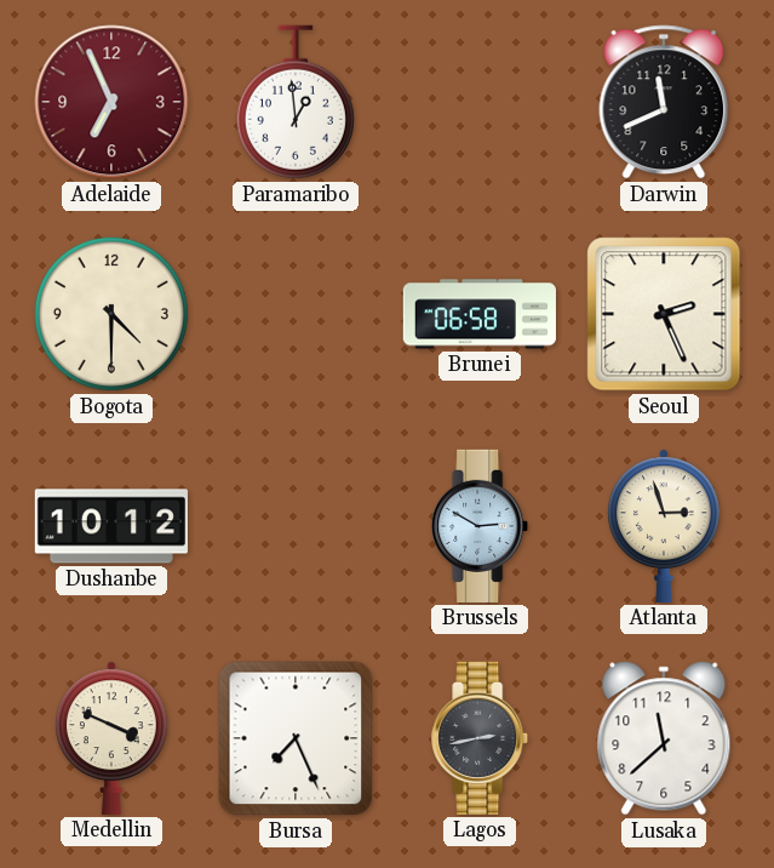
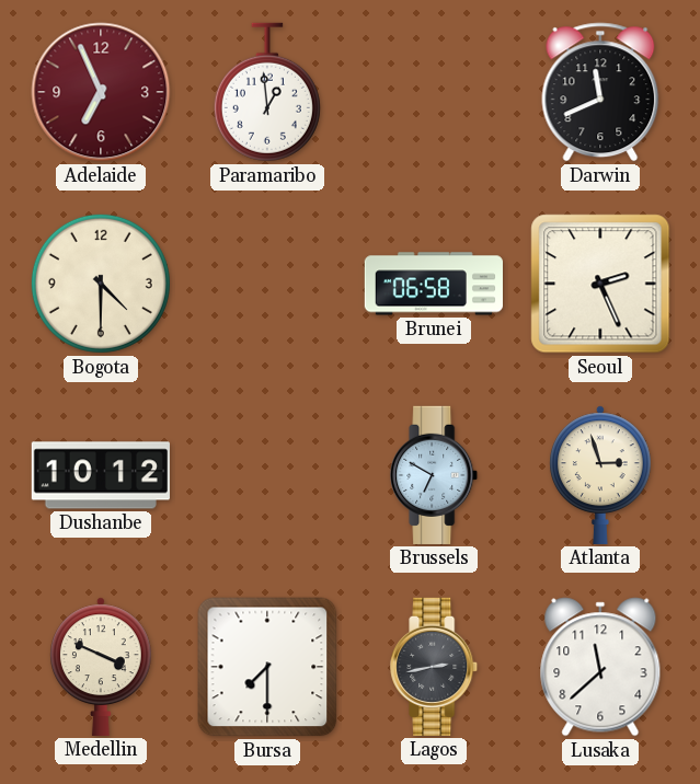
Brussels: 2:50 -> 6:50 (435, 475)
Bursa: 7:26 -> 7:30 (267, 667)
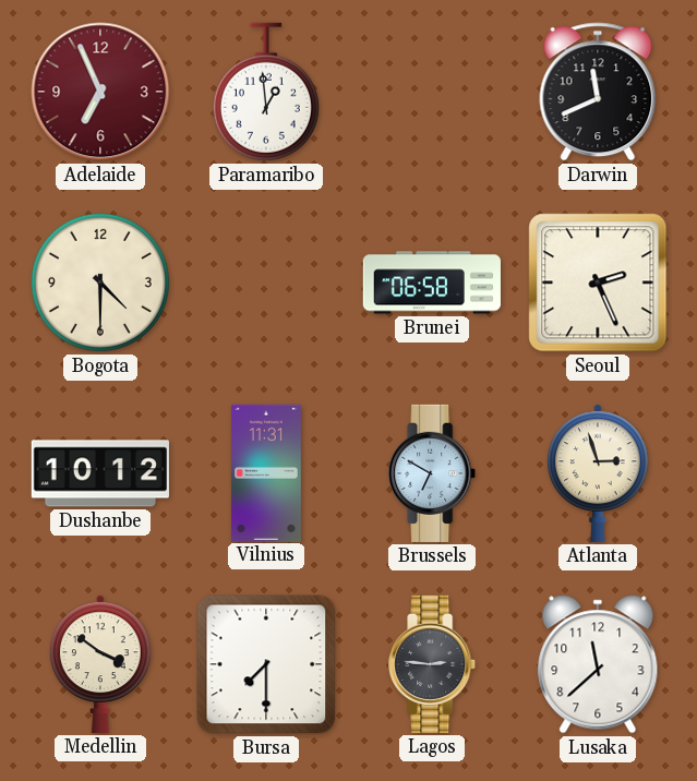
Vilnius: none -> 11:31 (266, 472)
Medellin: 3:49 -> 3:51 (101, 664)
Lagos: 2:43 -> 2:46 (433, 664)
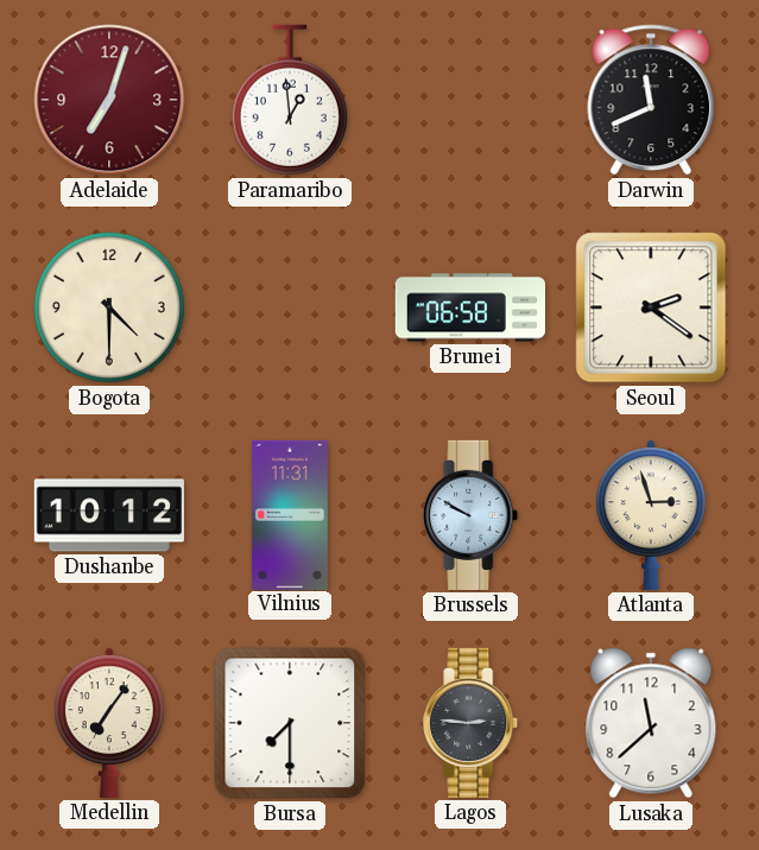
Adelaide: 6:56 -> 7:03 (109, 100)
Seoul: 2:26 -> 2:21 (651, 307)
Brussels: 6:50 -> 9:50 (472, 515)
Medellin: 3:51 -> 7:06 (110, 723)
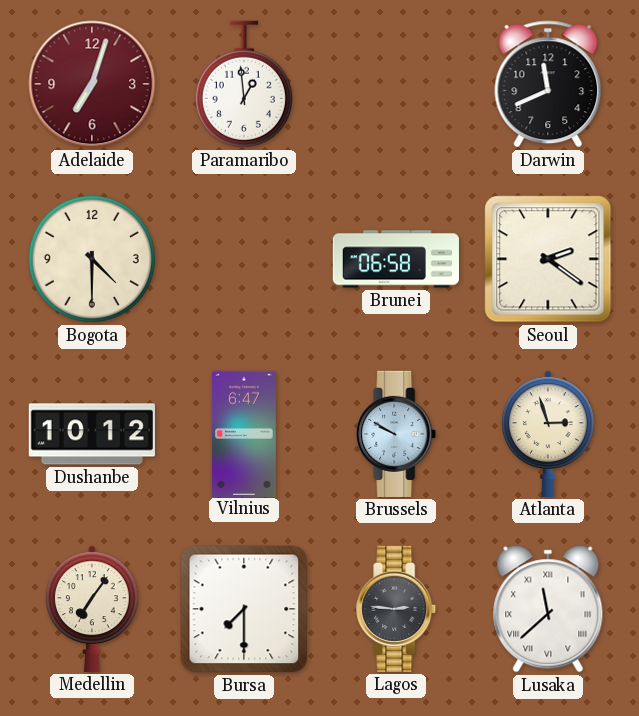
Vilnius: 11:31 -> 6:47 (244, 433)
Lusaka numerals: Arabic -> Roman (548, 609)
